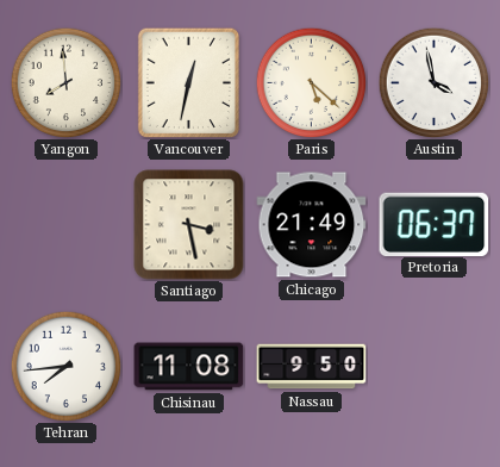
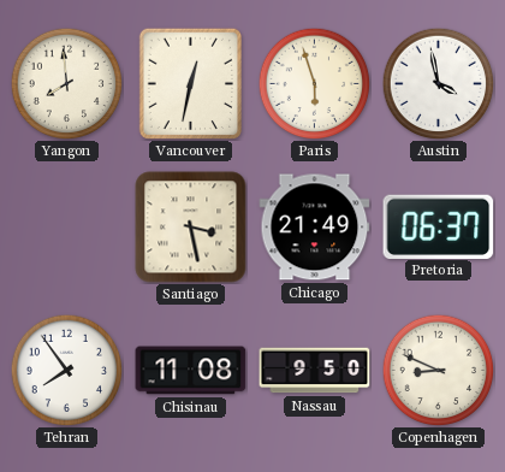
Paris: 5:22 -> 5:57 (314, 83)
Tehran: 7:44 -> 7:54 (66, 370)
Copenhagen: none -> 8:49 (438, 370)
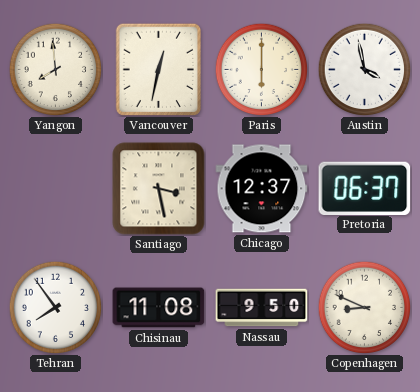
Paris: 5:57 -> 6:00 (261, 69)
Chicago: 21:49 -> 12:37 (262, 189)
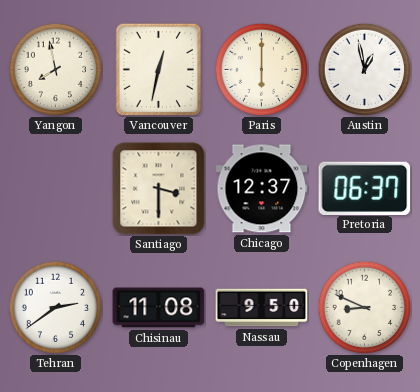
Yangon: 7:59 -> 7:58 (55, 69)
Austin: 3:58 -> 12:58 (364, 69)
Santiago: 3:28 -> 3:30 (159, 189)
Tehran: 7:54 -> 2:39 (55, 307)
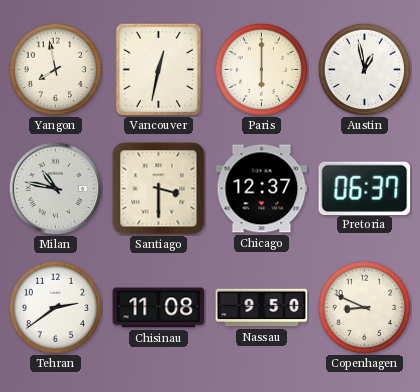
Milan: none -> 10:47 (55, 188)
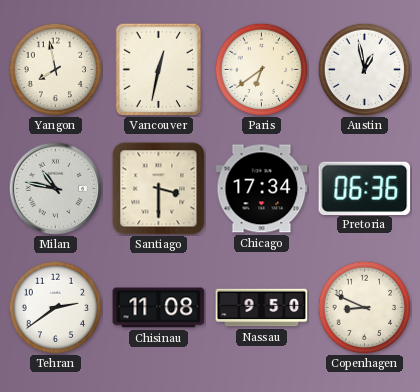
Paris: 6:00 -> 6:39 (261, 69)
Chicago: 12:37 -> 17:34 (262, 189)
Pretoria: 06:37 -> 06:36 (365, 188)
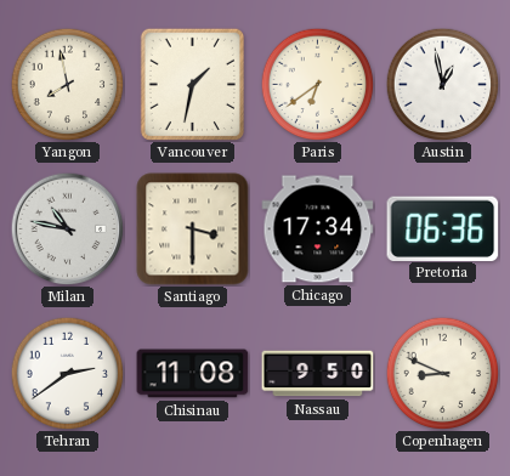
Vancouver: 12:32 -> 1:32 (192, 84)
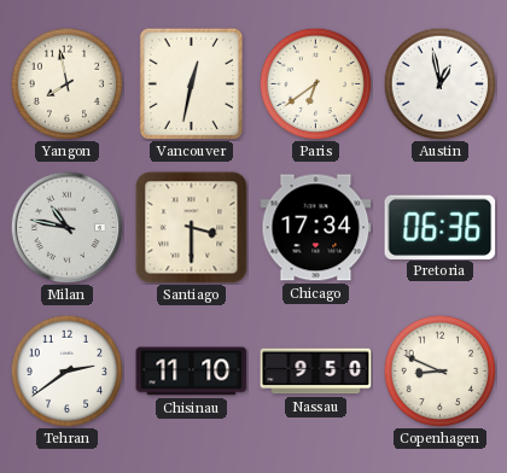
Vancouver: 1:32 -> 12:32 (191, 83)
Chisinau: 11:08 -> 11:10 (192, 372)
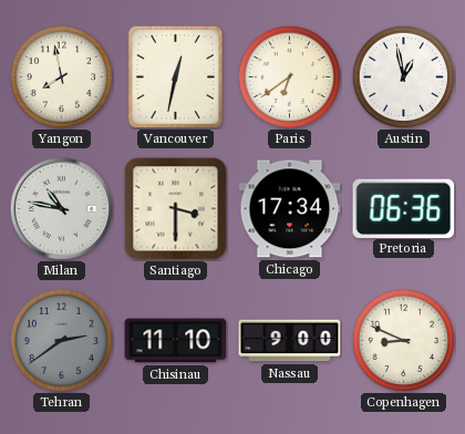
Tehran dial: white -> grey (61, 340)
Nassau: 9:50 -> 9:00 (290, 341)
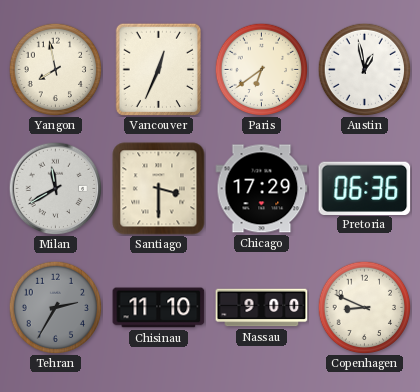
Vancouver: 12:32 -> 12:34 (158, 69)
Milan: 10:47 -> 11:40 (55, 188)
Chicago: 17:34 -> 17:29 (262, 189)
Tehran: 2:39 -> 2:35 (55, 307)
